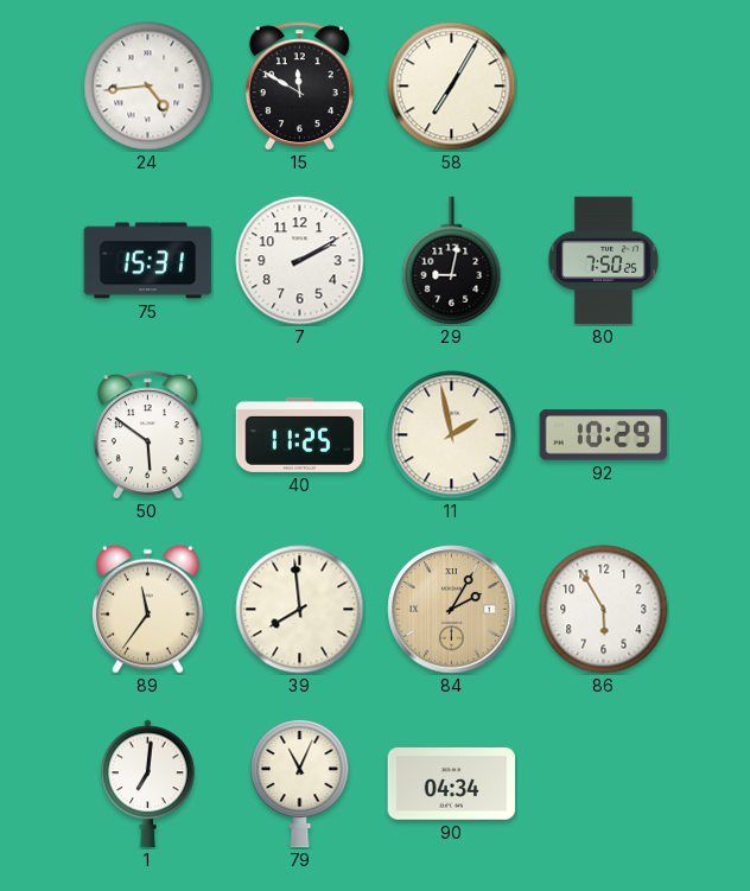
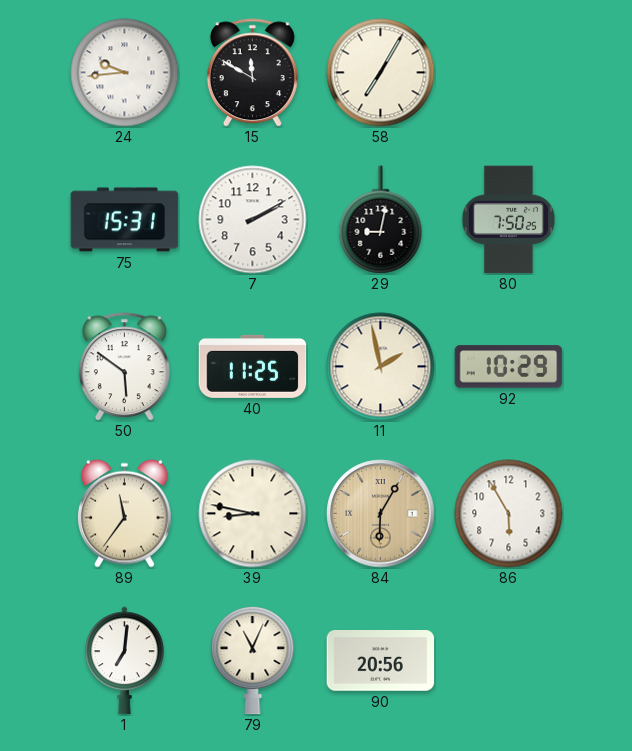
24: 4:44 -> 9:44 (125, 73)
39: 7:59 -> 8:47 (253, 514)
84: 2:05 -> 6:05 (381, 514)
90: 04:34 -> 20:56 (381, 661)
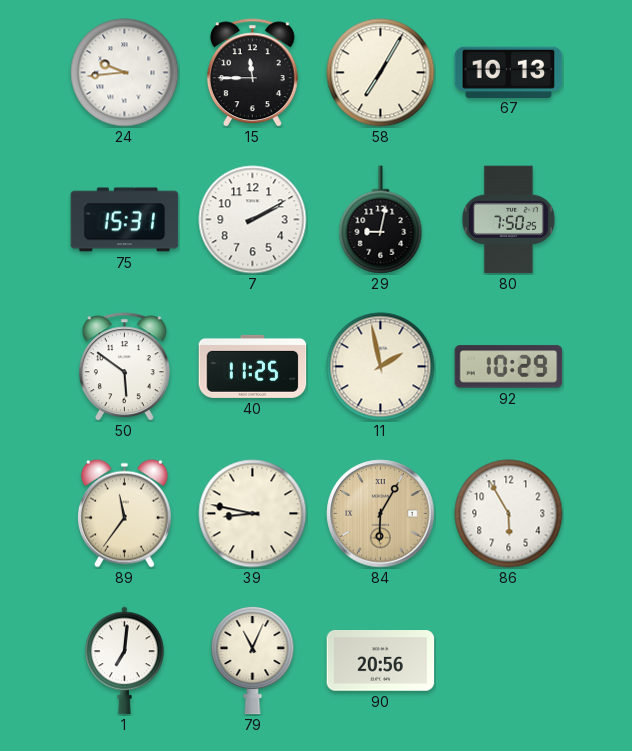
15: 11:50 -> 11:45 (252, 73)
67: none -> 10:13 (509, 72)
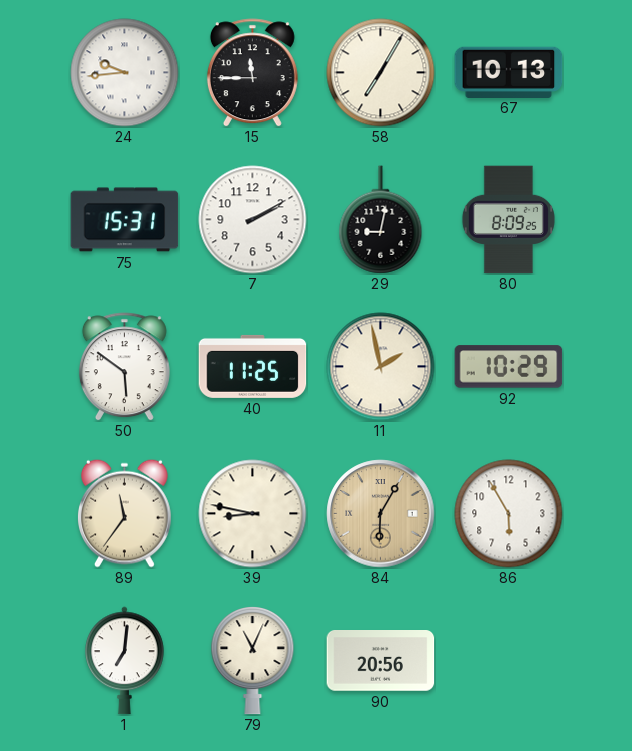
80: 7:50 -> 8:09 (508, 220)
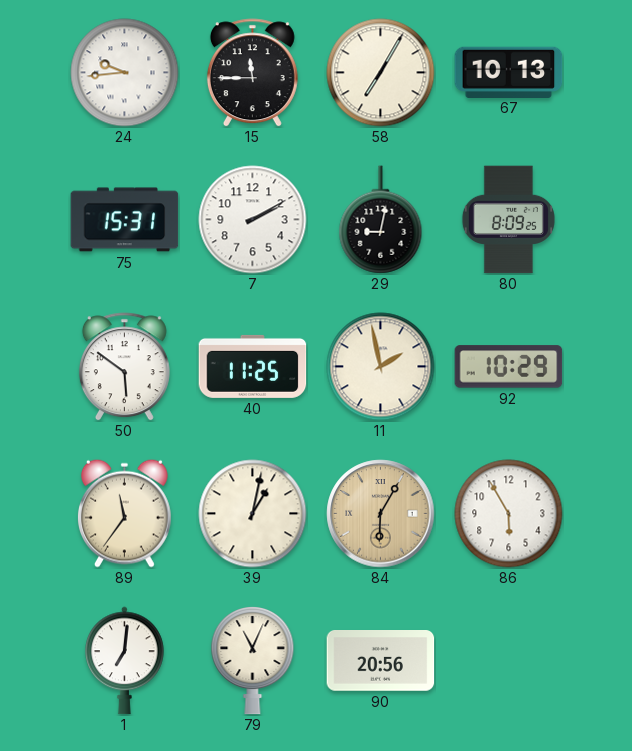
39: 8:47 -> 1:02 (253, 514)
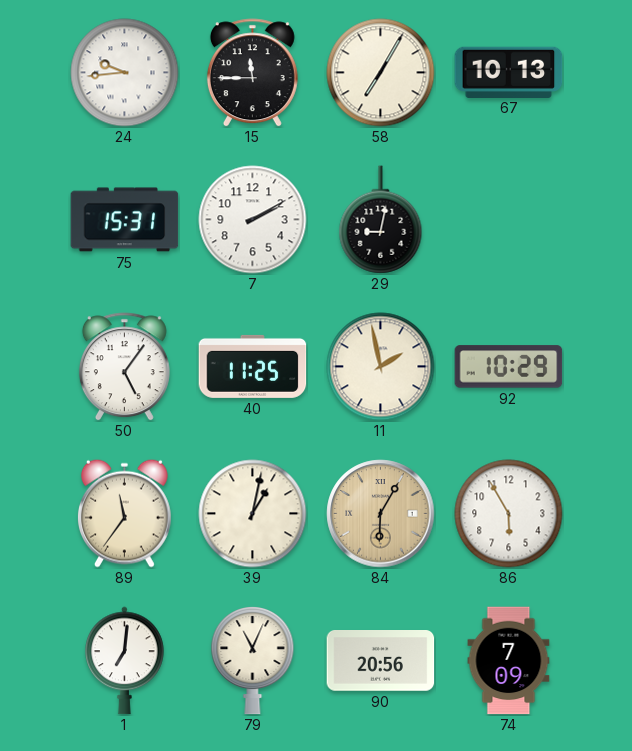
80: 8:09 -> none (508, 220)
50: 5:51 -> 5:06 (124, 367)
74: none -> 7:09 (509, 661)
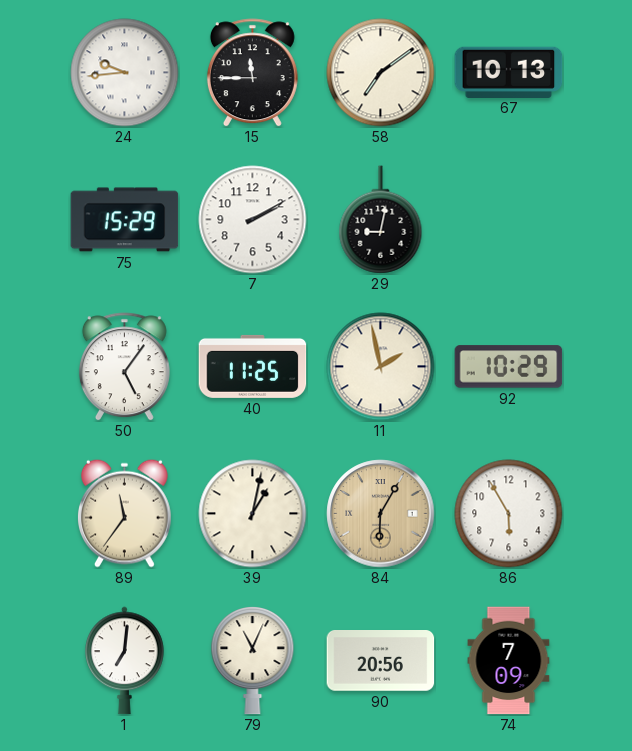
58: 7:05 -> 7:09 (381, 73)
75: 15:31 -> 15:29 (125, 220)
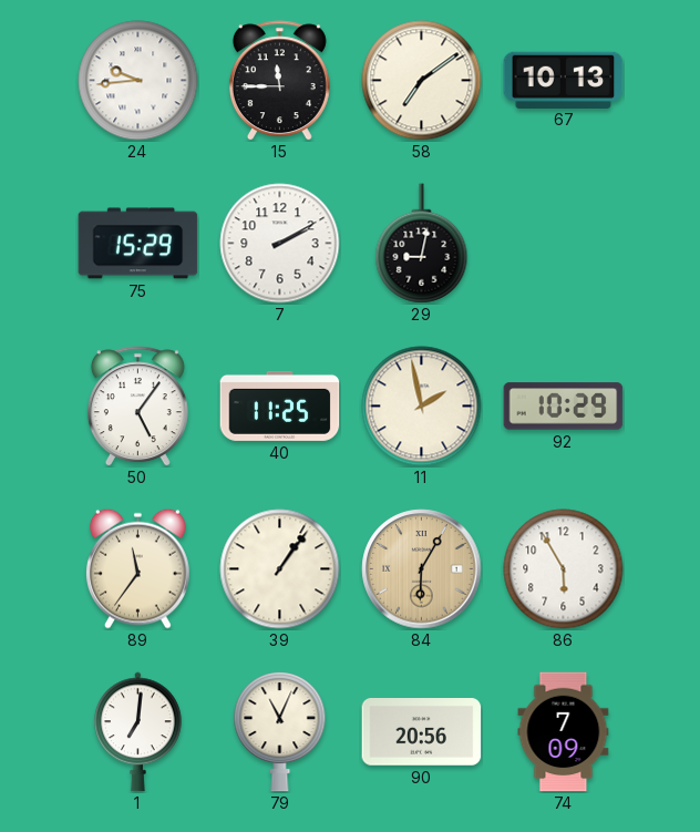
39: 1:02 -> 1:06 (280, 569)
